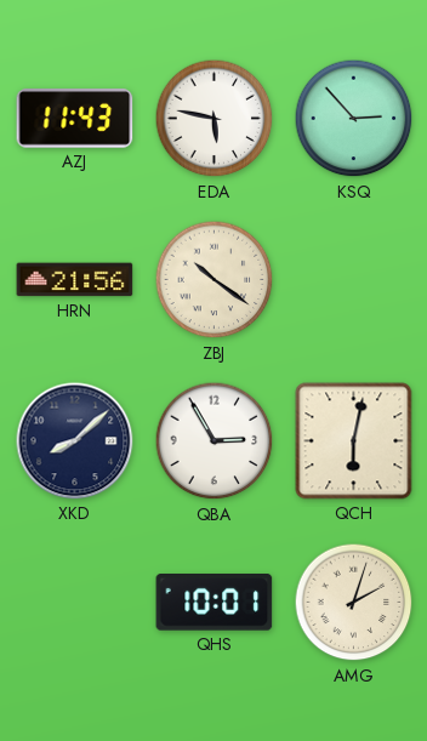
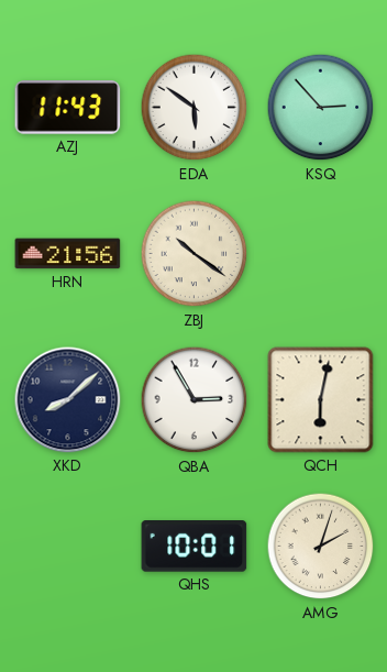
EDA: 5:47 -> 5:51 (195, 108)
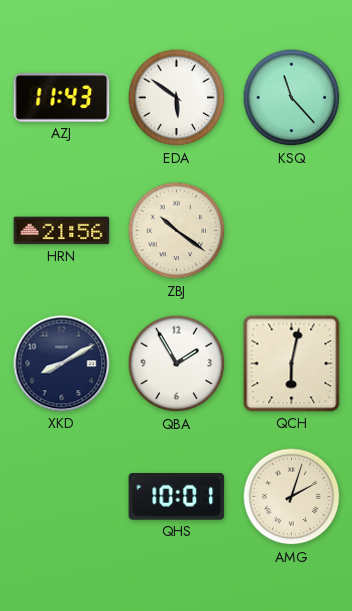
KSQ: 2:53 -> 11:23 (292, 98)
XKD: 8:08 -> 8:10 (62, 364)
QBA: 2:55 -> 1:55 (177, 364)
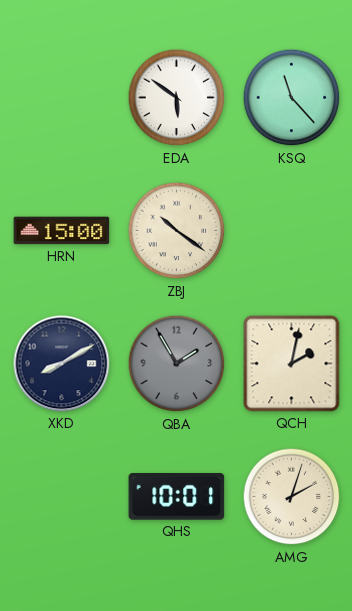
AZJ: 11:43 -> none (62, 98)
HRN: 21:56 -> 15:00 (62, 231)
QBA dial: white -> grey (177, 364)
QCH: 6:02 -> 2:02 (292, 364)
